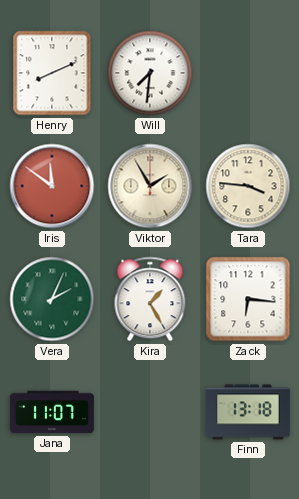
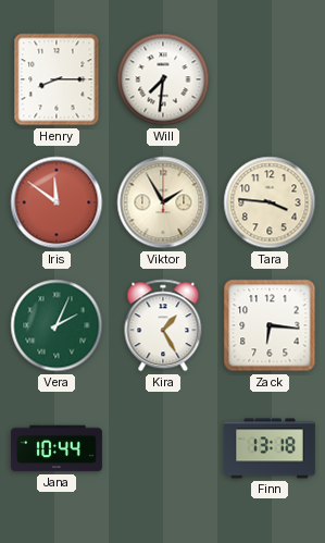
Henry: 8:11 -> 8:15 (57, 79)
Jana: 11:07 -> 10:44 (57, 448)
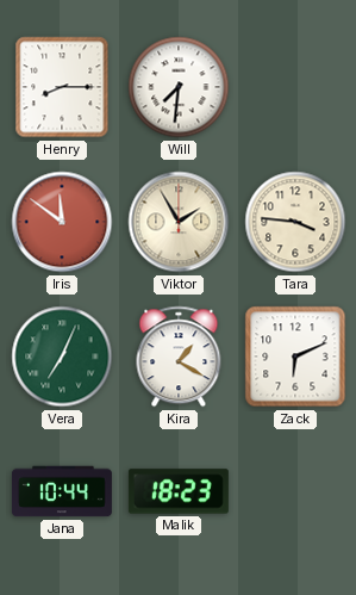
Vera: 2:04 -> 7:04 (62, 357)
Kira: 1:25 -> 1:20 (179, 357)
Zack: 6:16 -> 6:11 (295, 357)
Malik: none -> 18:23 (179, 491)
Finn: 13:18 -> none (270, 448)
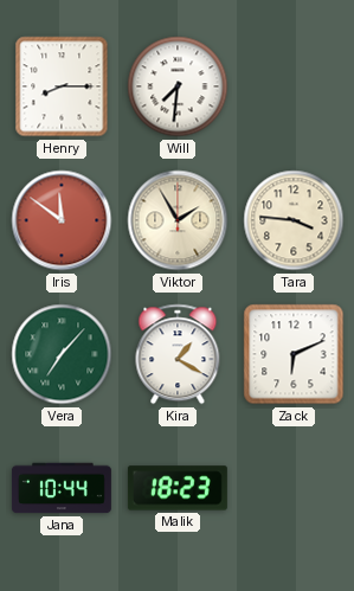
Vera: 7:04 -> 7:07 (62, 354)
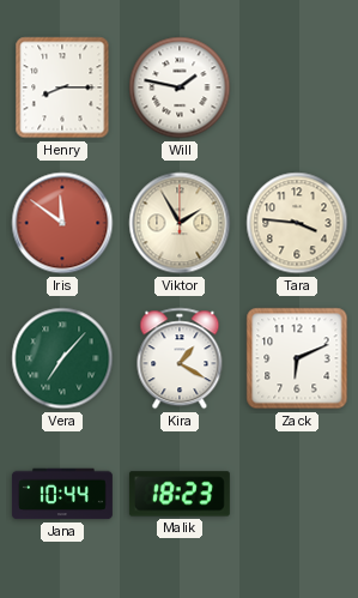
Will: 7:31 -> 1:47 (180, 87)
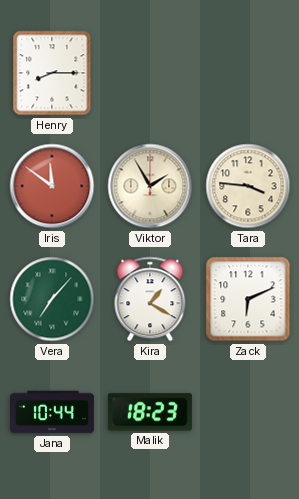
Will: 1:47 -> none (180, 87)
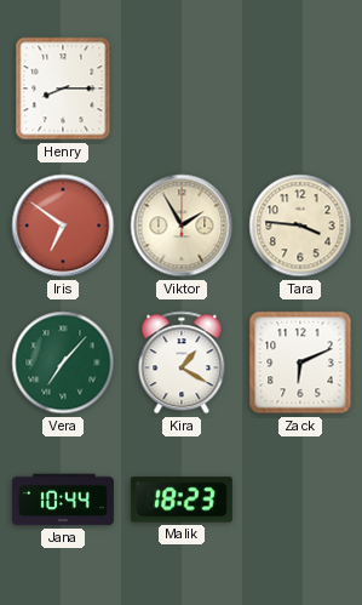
Iris: 11:51 -> 6:51 (63, 226)
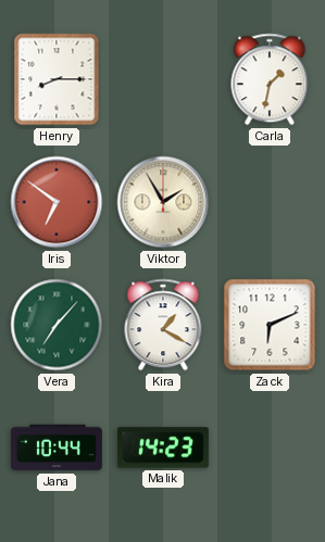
Carla: none -> 1:32 (270, 79)
Tara: 3:46 -> none (300, 226)
Malik: 18:23 -> 14:23 (163, 448)
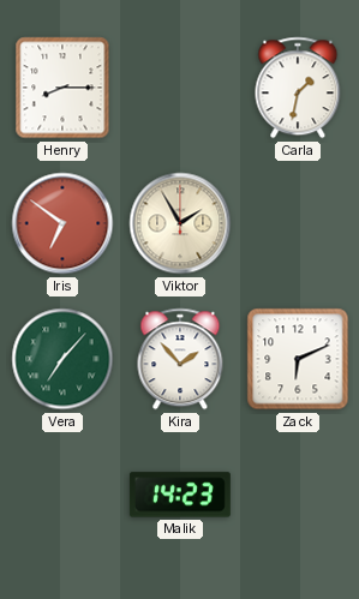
Kira: 1:20 -> 1:53 (180, 359)
Jana: 10:44 -> none (57, 448)
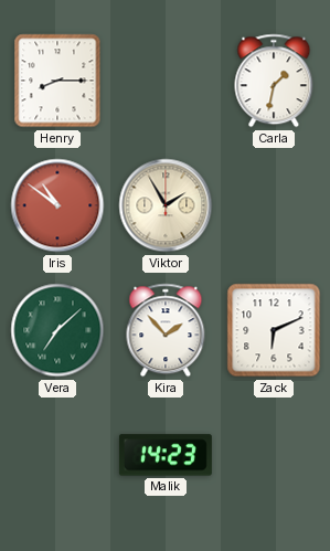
Iris: 6:51 -> 10:51 (57, 205)
Vera: 7:07 -> 7:08 (57, 330)
